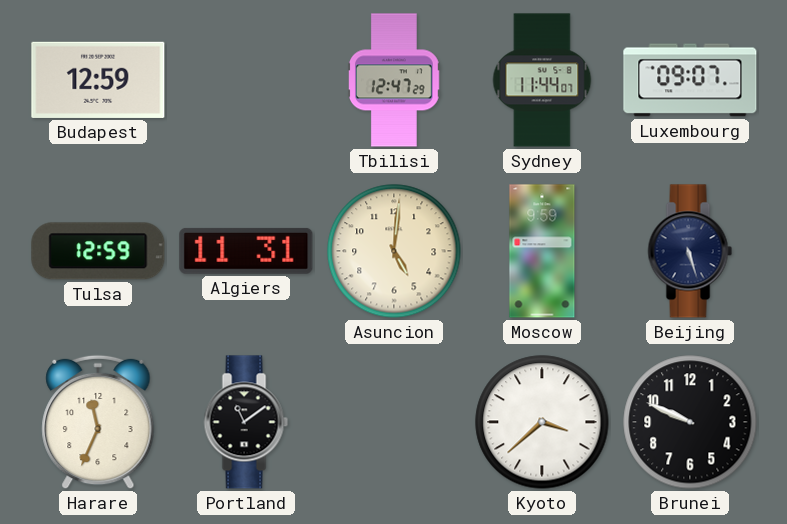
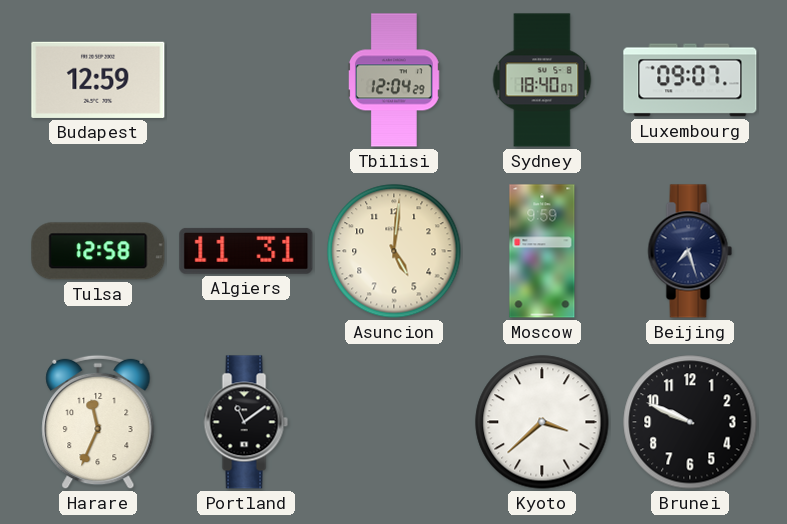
Tbilisi: 12:47 -> 12:04 (395, 80)
Sydney: 11:44 -> 18:40 (542, 80)
Tulsa: 12:59 -> 12:58 (98, 251)
Beijing: 5:27 -> 7:27 (690, 251)
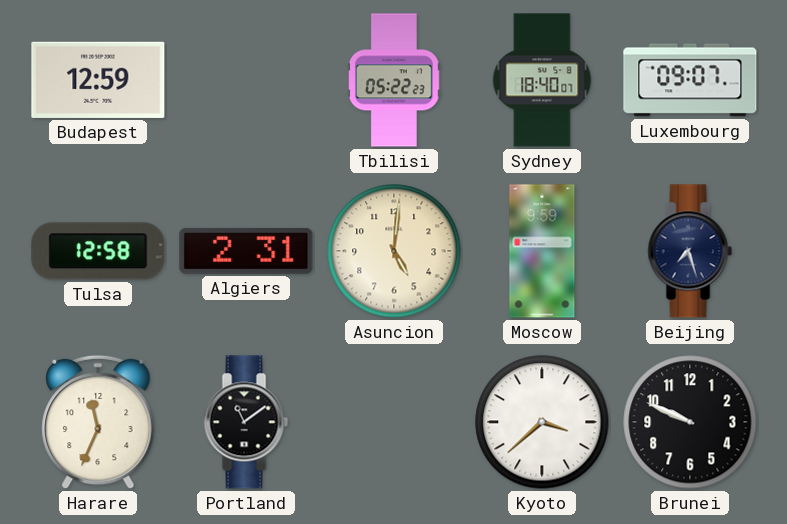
Tbilisi: 12:04 -> 05:22 (395, 80)
Algiers: 11:31 -> 2:31 (246, 251)
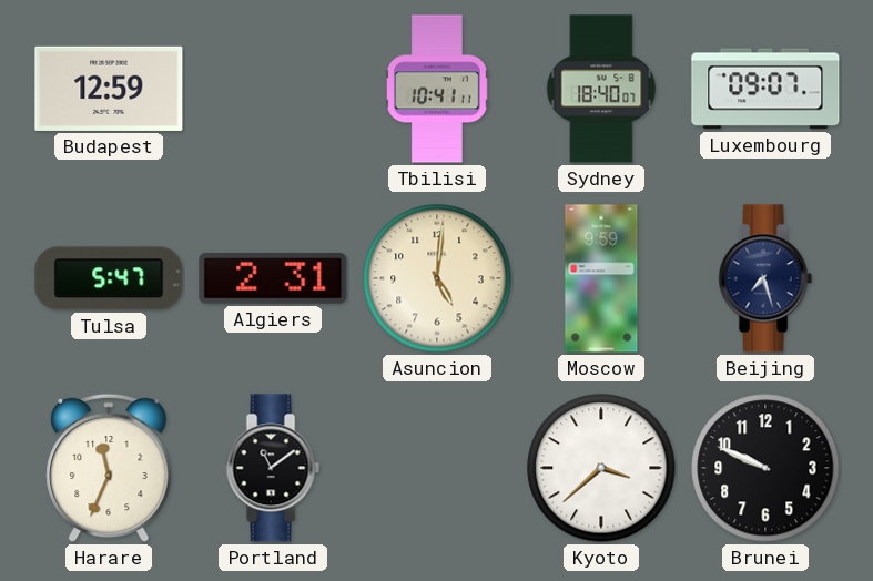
Tbilisi: 05:22 -> 10:41 (438, 89)
Tulsa: 12:58 -> 5:47 (109, 278)
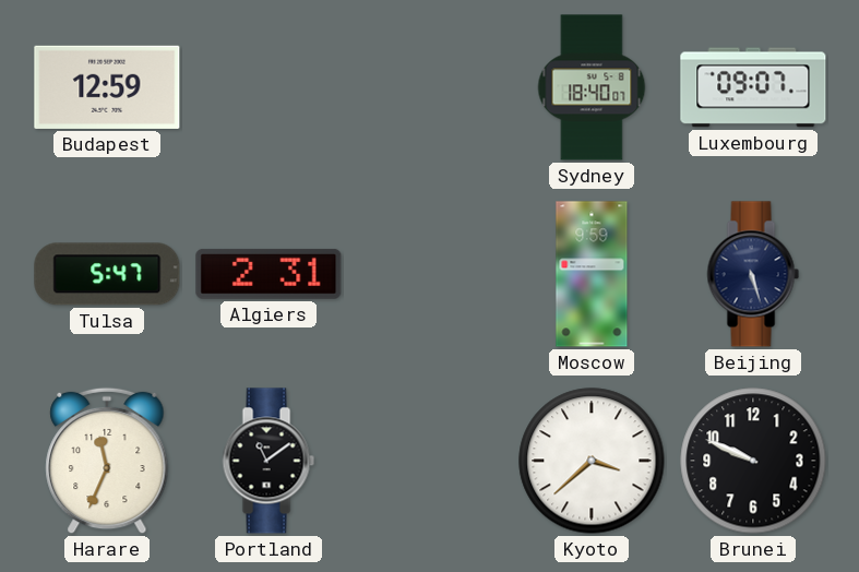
Tbilisi: 10:41 -> none (438, 89)
Asuncion: 5:01 -> none (437, 278)
Beijing: 7:27 -> 5:27 (753, 274)
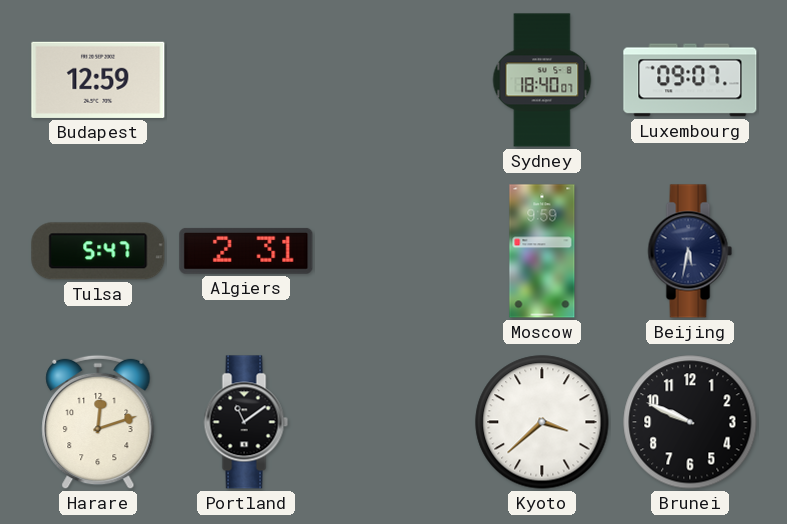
Beijing: 5:27 -> 5:32 (690, 251)
Harare: 11:34 -> 12:12 (98, 422)
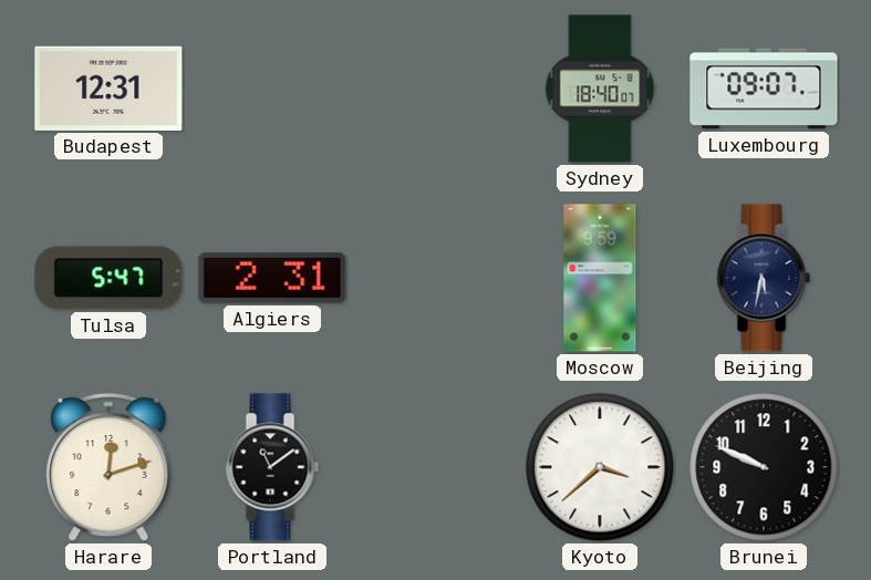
Budapest: 12:59 -> 12:31 (108, 89)
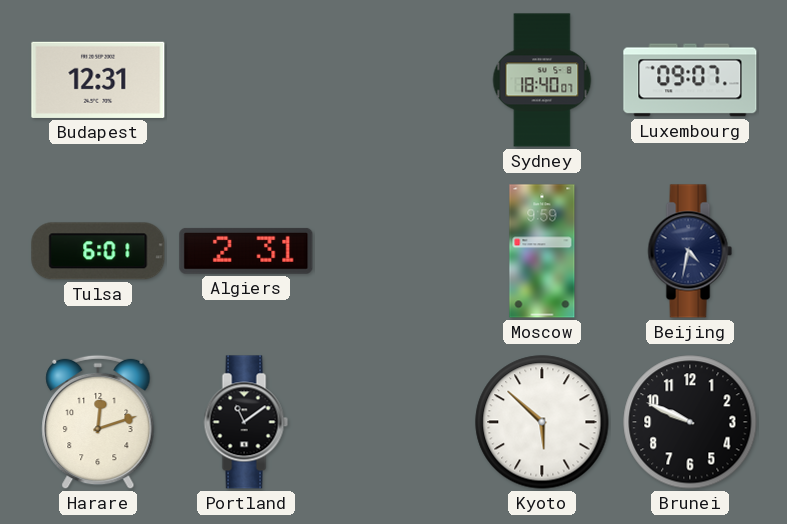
Tulsa: 5:47 -> 6:01 (98, 251)
Beijing: 5:32 -> 4:32 (690, 251)
Kyoto: 3:38 -> 5:52 (542, 422)
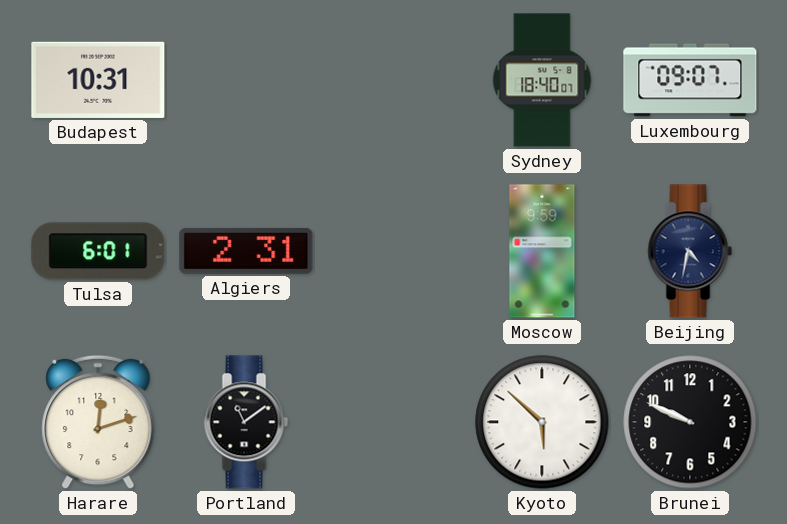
Budapest: 12:31 -> 10:31 (98, 80)
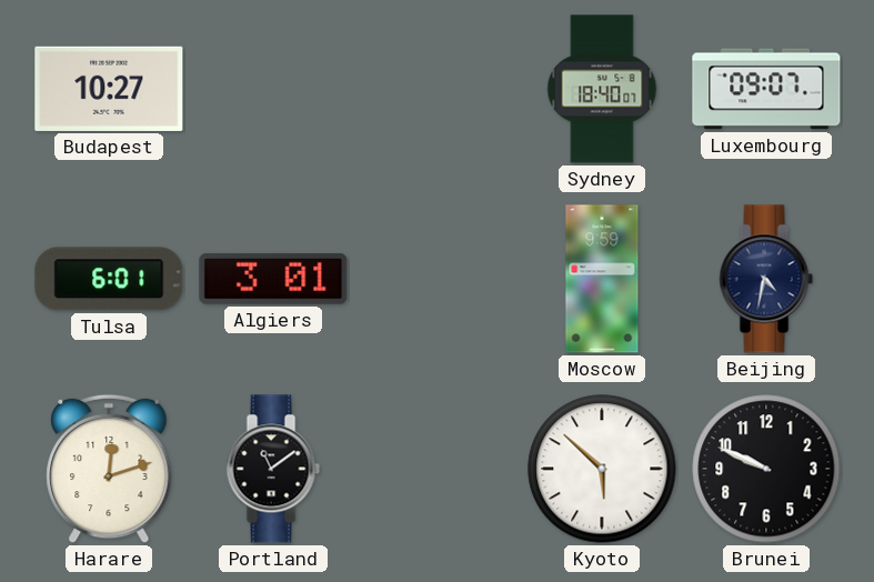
Budapest: 10:31 -> 10:27 (109, 89)
Algiers: 2:31 -> 3:01 (273, 279)
